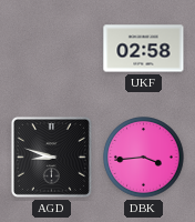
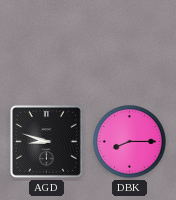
UKF: 02:58 -> none (144, 49)
DBK: 3:44 -> 8:15 (130, 142)
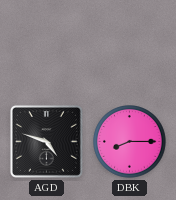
AGD: 8:48 -> 4:48 (46, 141)
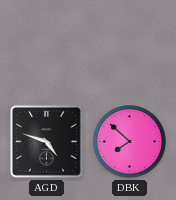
DBK: 8:15 -> 7:52 (130, 142)
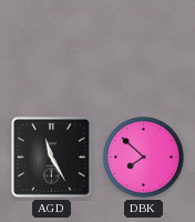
AGD: 4:48 -> 11:25 (51, 157)
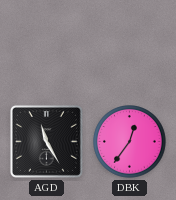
DBK: 7:52 -> 12:36 (130, 142)
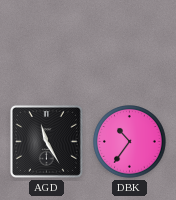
DBK: 12:36 -> 10:36 (130, 142)
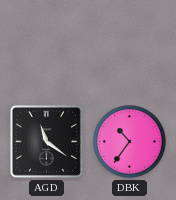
AGD: 11:25 -> 11:21 (46, 141)
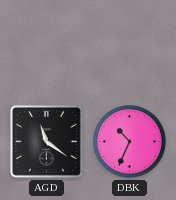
DBK: 10:36 -> 10:34 (130, 142)
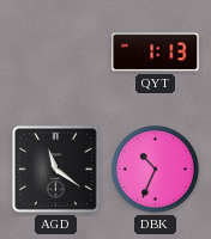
QYT: none -> 1:13 (156, 53)
